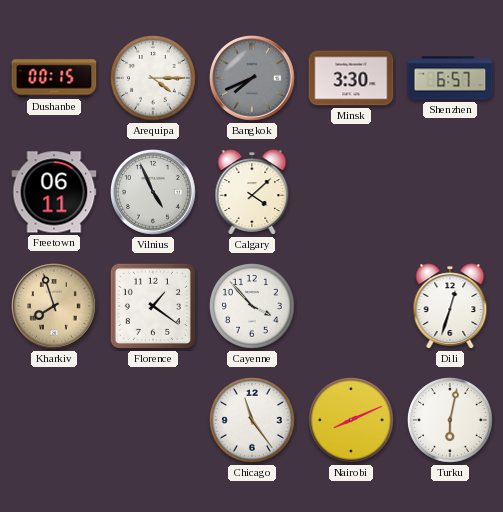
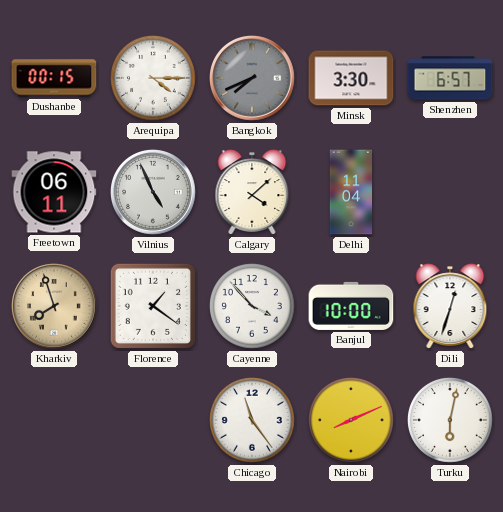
Delhi: none -> 11:04 (351, 192)
Banjul: none -> 10:00 (351, 306)
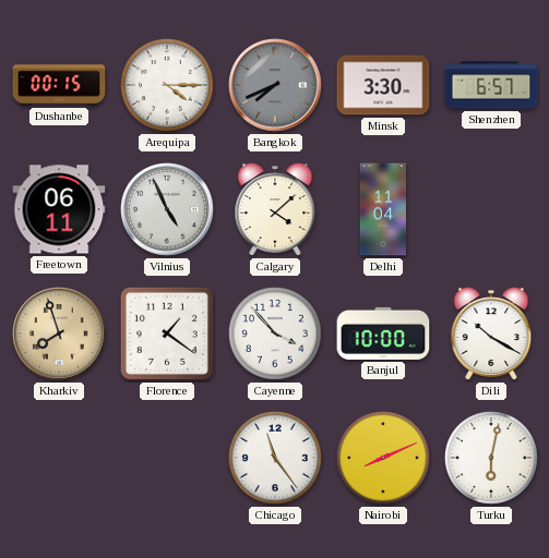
Dili: 12:33 -> 10:20 (491, 333)
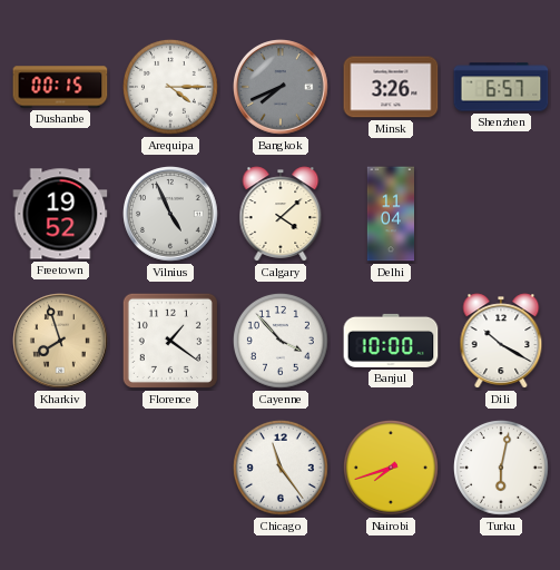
Minsk: 3:30 -> 3:26 (391, 87)
Freetown: 06:11 -> 19:52 (60, 214)
Nairobi: 8:11 -> 7:42 (391, 468)
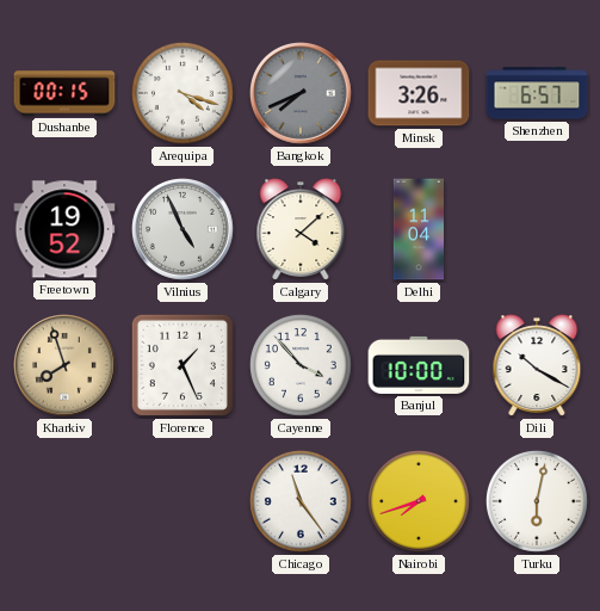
Arequipa: 4:15 -> 4:18 (183, 93)
Florence: 1:21 -> 1:26 (183, 365)
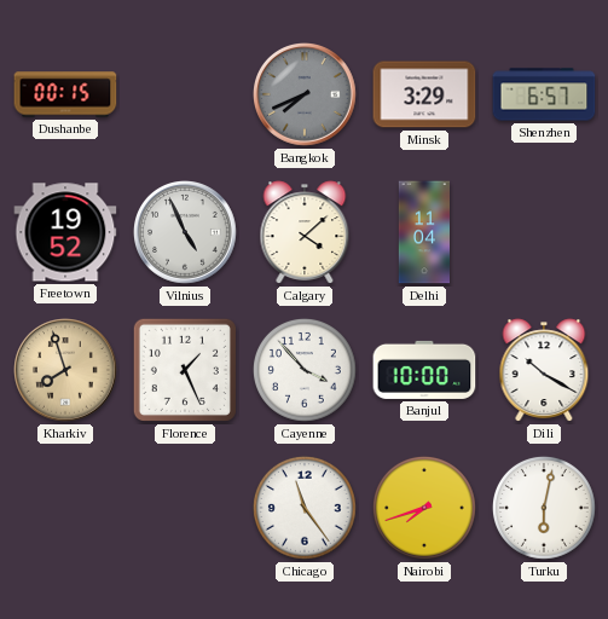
Arequipa: 4:18 -> none (183, 93)
Minsk: 3:26 -> 3:29 (424, 94)
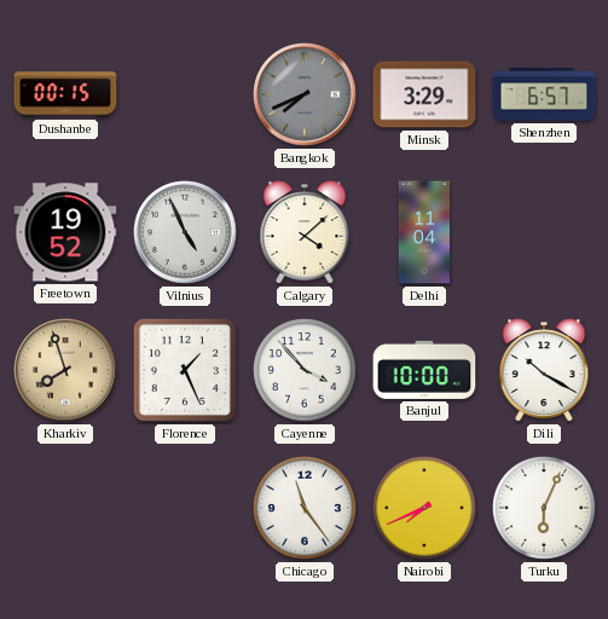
Nairobi: 7:42 -> 7:41 (424, 508)
Turku: 6:02 -> 6:04 (544, 508)
